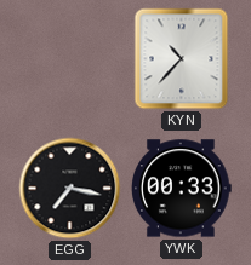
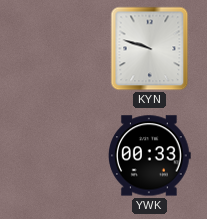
KYN: 10:37 -> 9:48 (150, 49)
EGG: 7:17 -> none (70, 189)
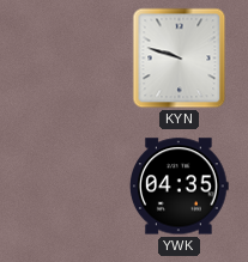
YWK: 00:33 -> 04:35 (180, 187)
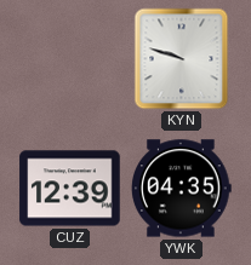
CUZ: none -> 12:39 (70, 189)
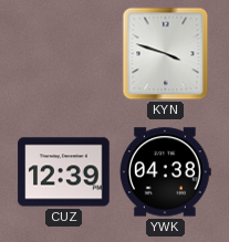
KYN: 9:48 -> 3:48 (166, 54)
YWK: 04:35 -> 04:38 (166, 172)
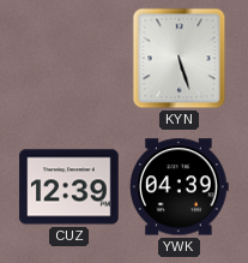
KYN: 3:48 -> 5:27 (180, 59)
YWK: 04:38 -> 04:39 (180, 187)
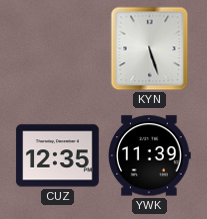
CUZ: 12:39 -> 12:35 (58, 156)
YWK: 04:39 -> 11:39 (150, 156)
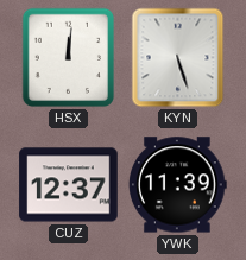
HSX: none -> 12:01 (68, 58)
CUZ: 12:35 -> 12:37 (69, 185)
